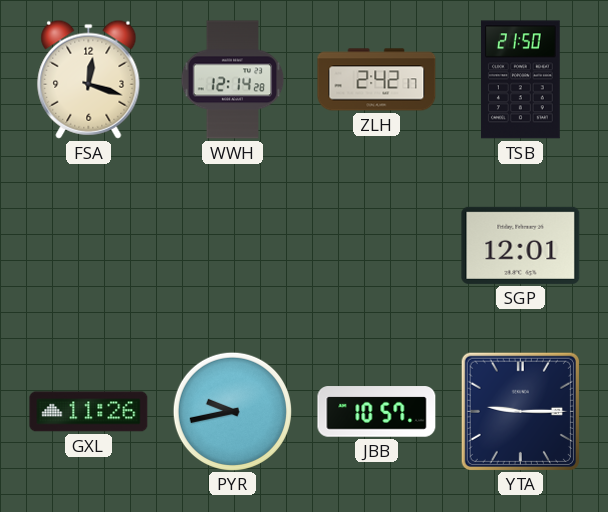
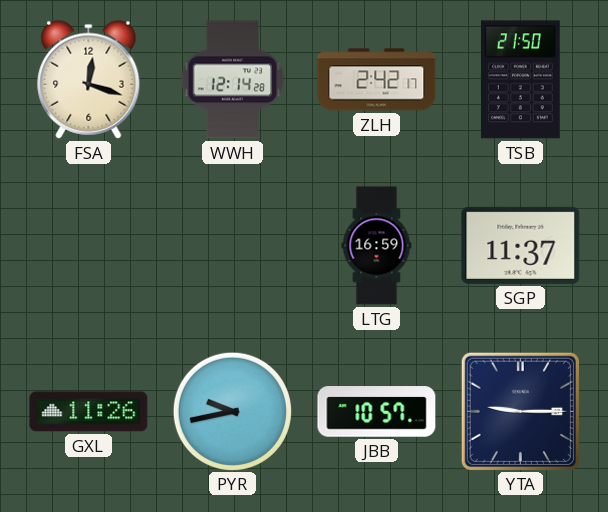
LTG: none -> 16:59 (377, 246)
SGP: 12:01 -> 11:37 (521, 245)
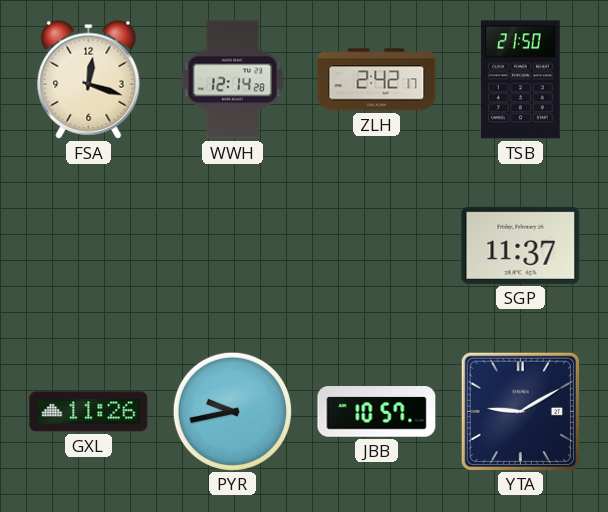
LTG: 16:59 -> none (377, 246)
YTA: 9:15 -> 9:10 (520, 411)
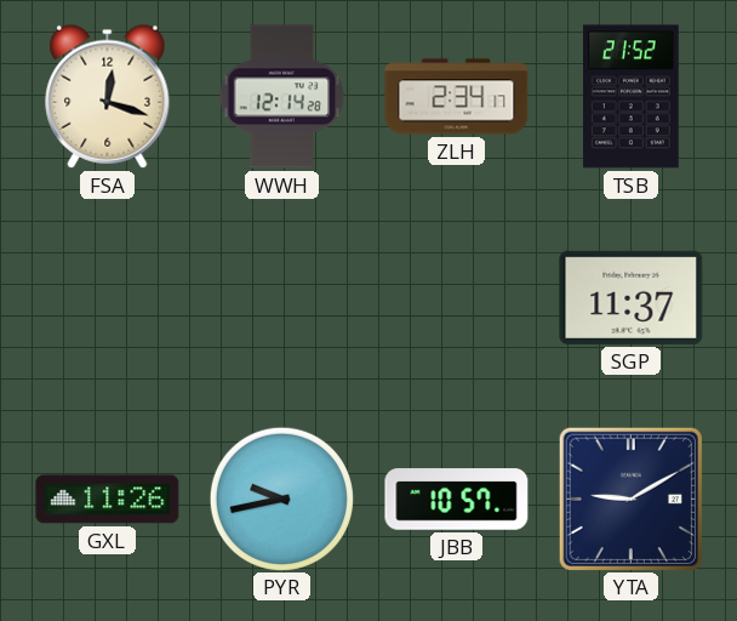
ZLH: 2:42 -> 2:34 (457, 97)
TSB: 21:50 -> 21:52 (630, 97)
